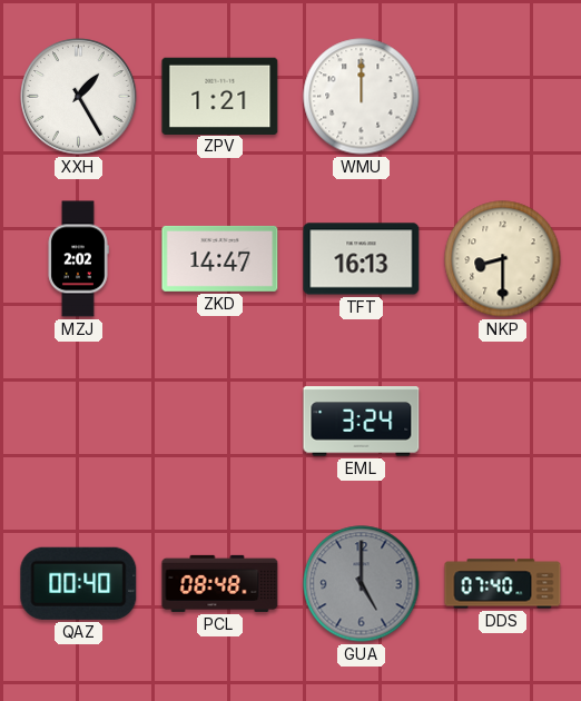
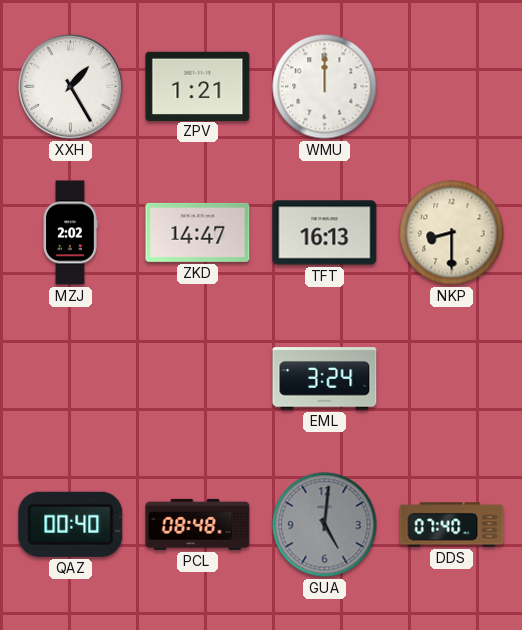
GUA: 5:00 -> 5:01 (325, 525)
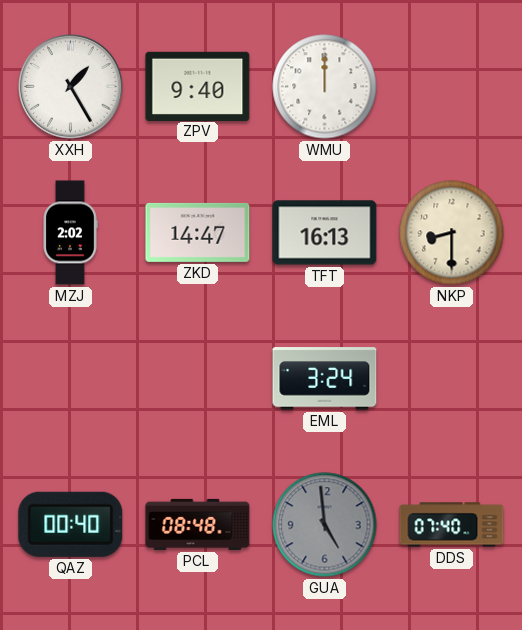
ZPV: 1:21 -> 9:40 (198, 86)
GUA: 5:01 -> 4:59 (325, 525)
